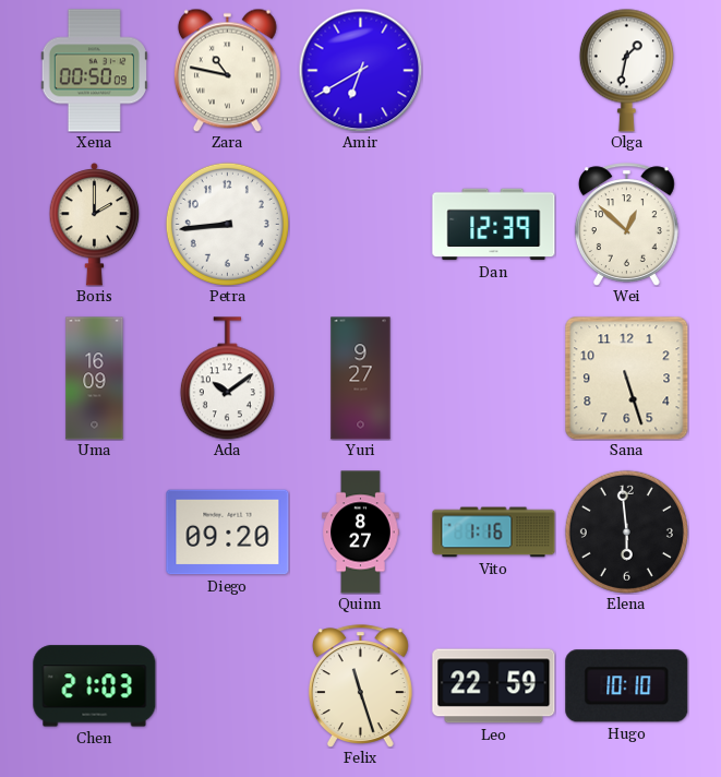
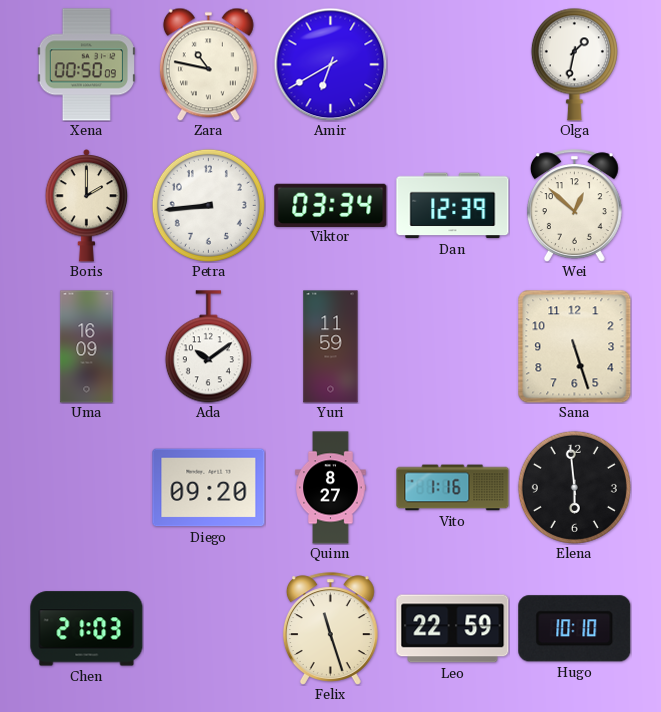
Viktor: none -> 03:34 (331, 205)
Yuri: 9:27 -> 11:59 (331, 347)
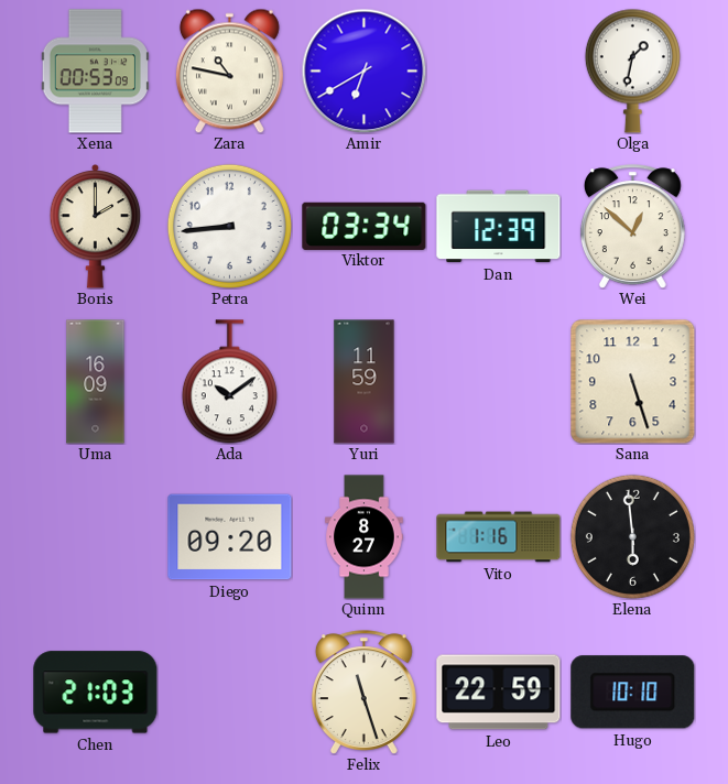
Xena: 00:50 -> 00:53 (95, 72)
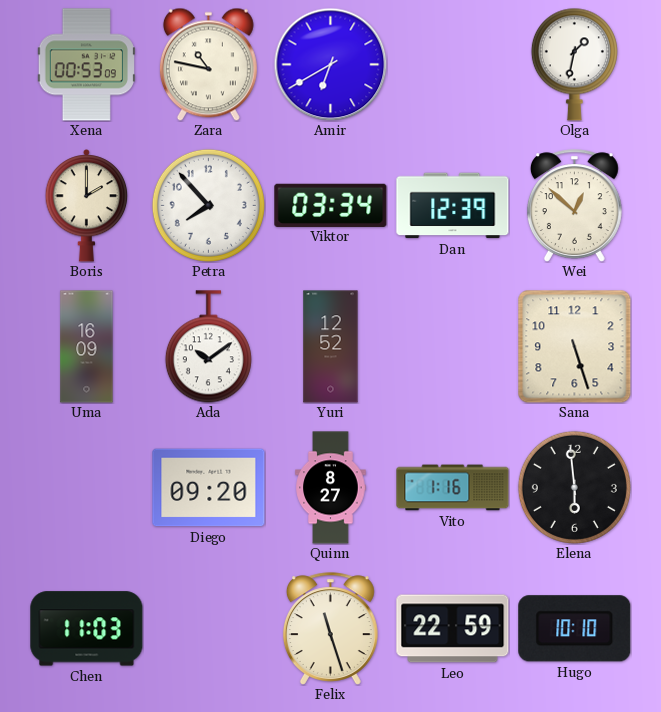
Petra: 8:44 -> 7:53 (208, 205)
Yuri: 11:59 -> 12:52 (331, 347)
Chen: 21:03 -> 11:03 (87, 629)
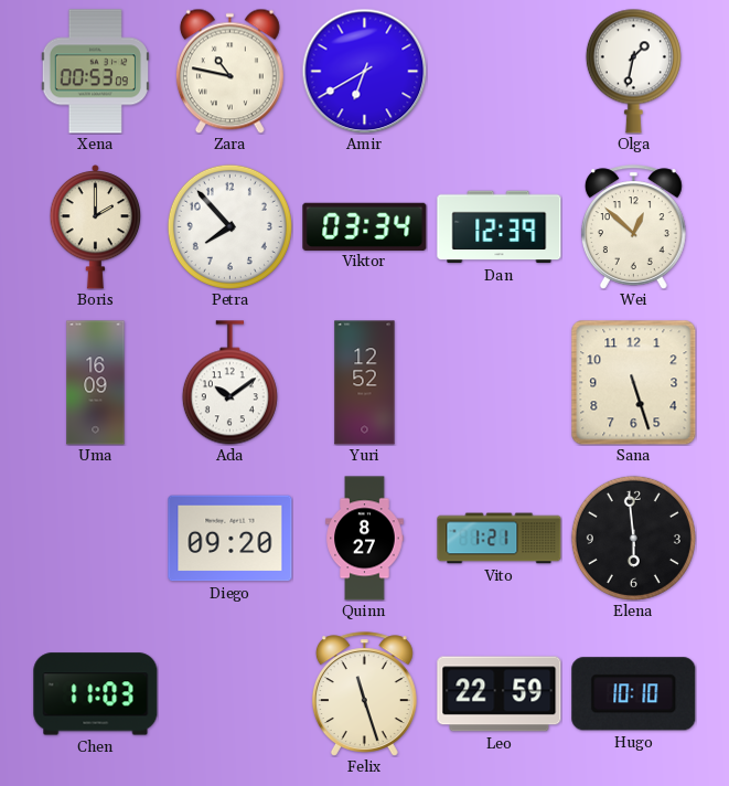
Vito: 1:16 -> 1:21 (500, 539)
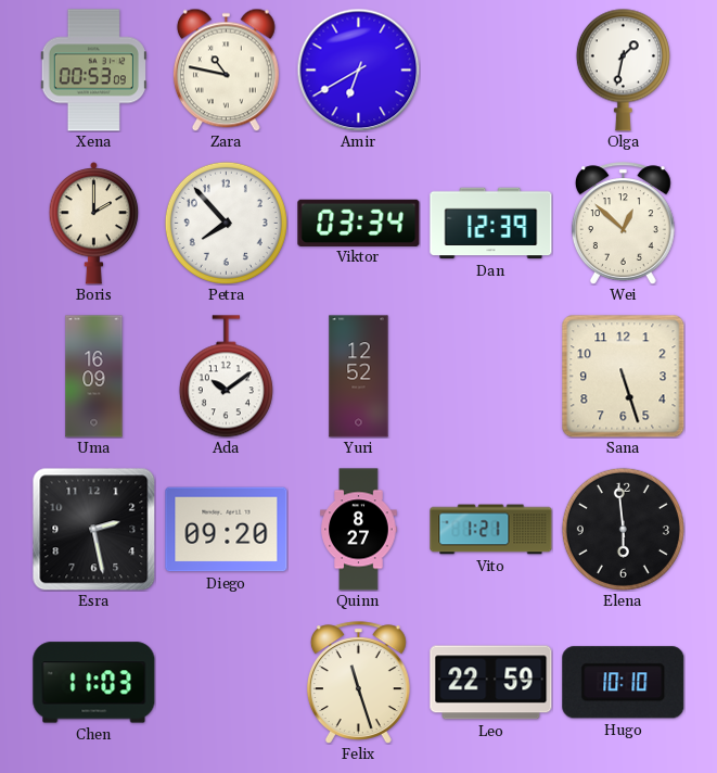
Esra: none -> 2:28 (93, 529)
